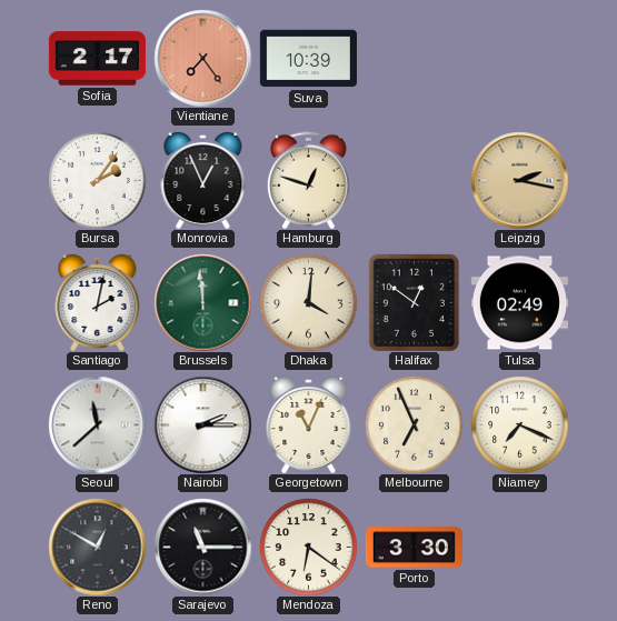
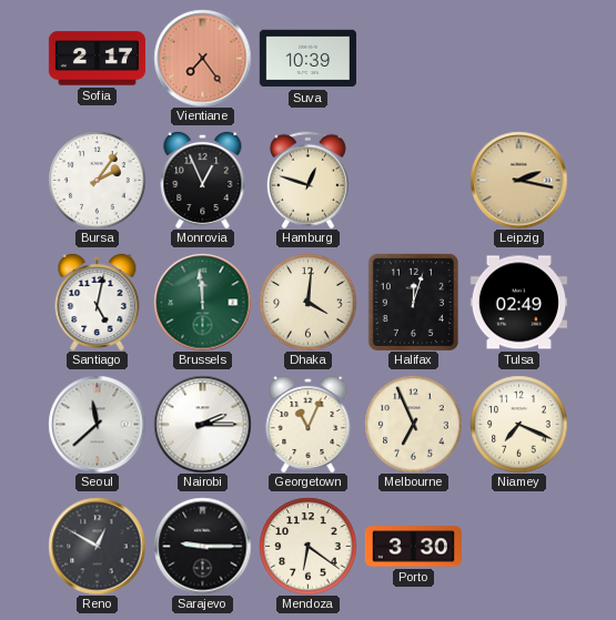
Santiago: 2:02 -> 5:02 (98, 302)
Halifax: 12:51 -> 12:03 (413, 302)
Sarajevo: 11:15 -> 9:15 (202, 546)
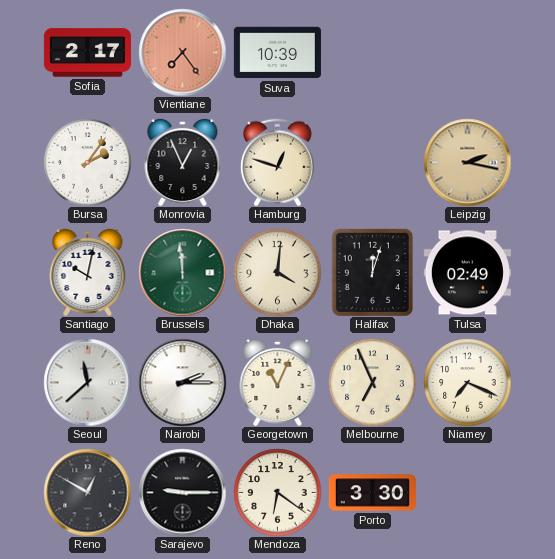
Santiago: 5:02 -> 10:02 (88, 272)
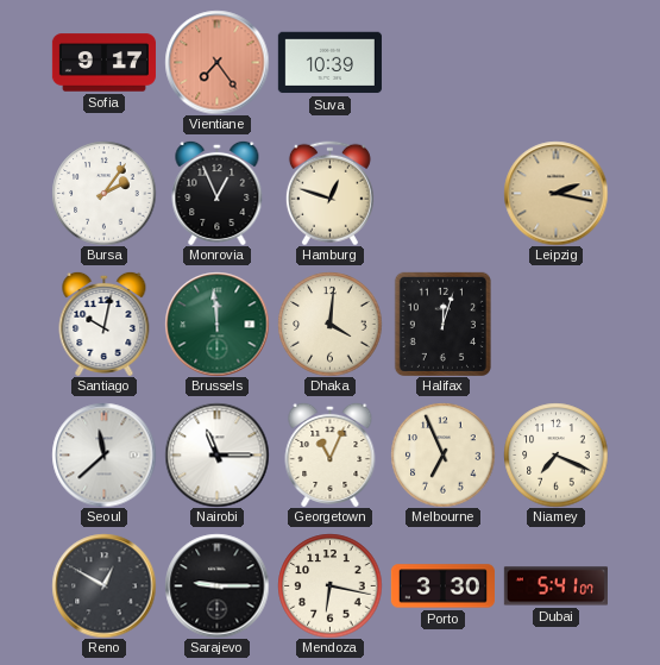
Sofia: 2:17 -> 9:17 (103, 63)
Tulsa: 02:49 -> none (467, 273)
Nairobi: 2:15 -> 11:15 (216, 454)
Mendoza: 6:21 -> 6:17 (329, 585)
Dubai: none -> 5:41 (555, 586)
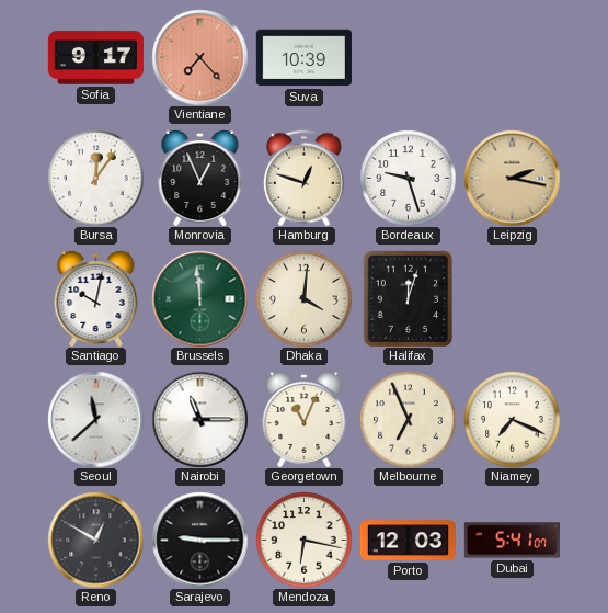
Vientiane: 7:24 -> 7:23 (199, 57)
Bursa: 2:06 -> 12:06 (95, 178)
Bordeaux: none -> 9:27 (408, 178)
Porto: 3:30 -> 12:03 (408, 541)
